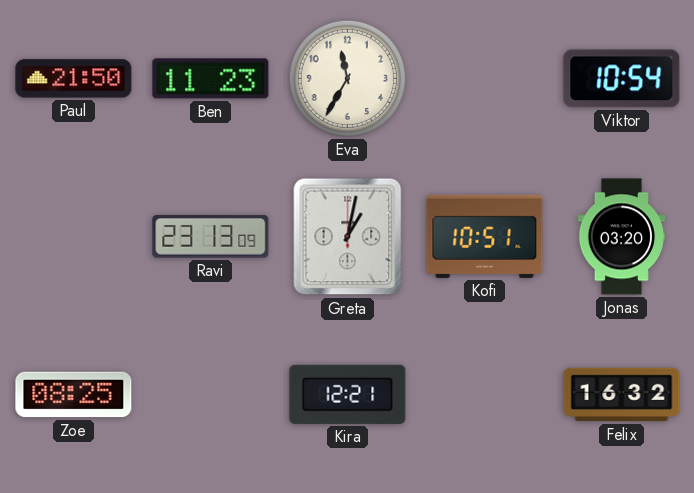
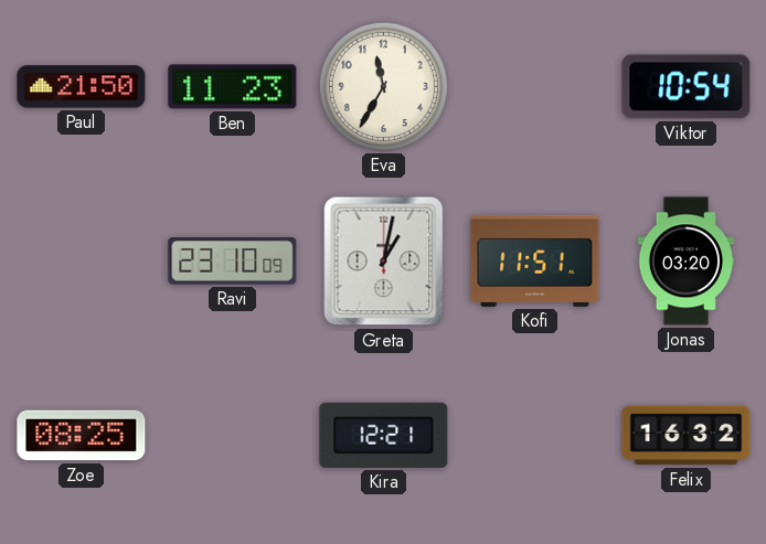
Ravi: 23:13 -> 23:10 (233, 262)
Kofi: 10:51 -> 11:51 (535, 260)
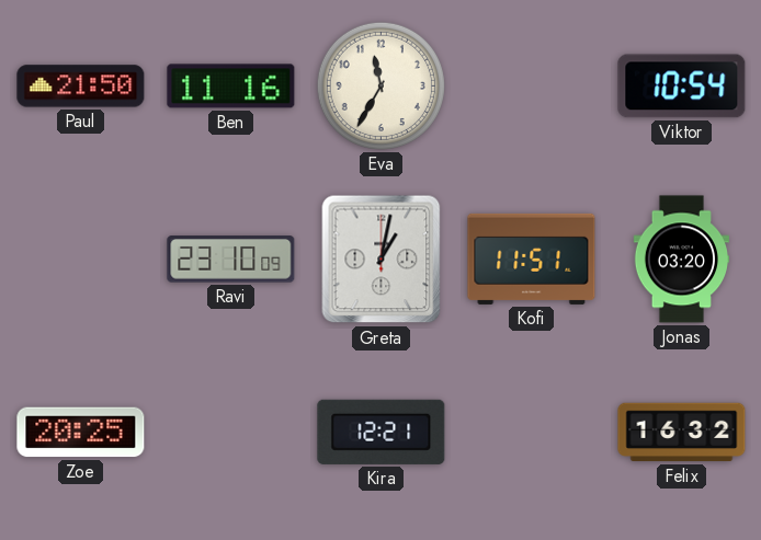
Ben: 11:23 -> 11:16 (231, 87)
Zoe: 08:25 -> 20:25 (81, 433)
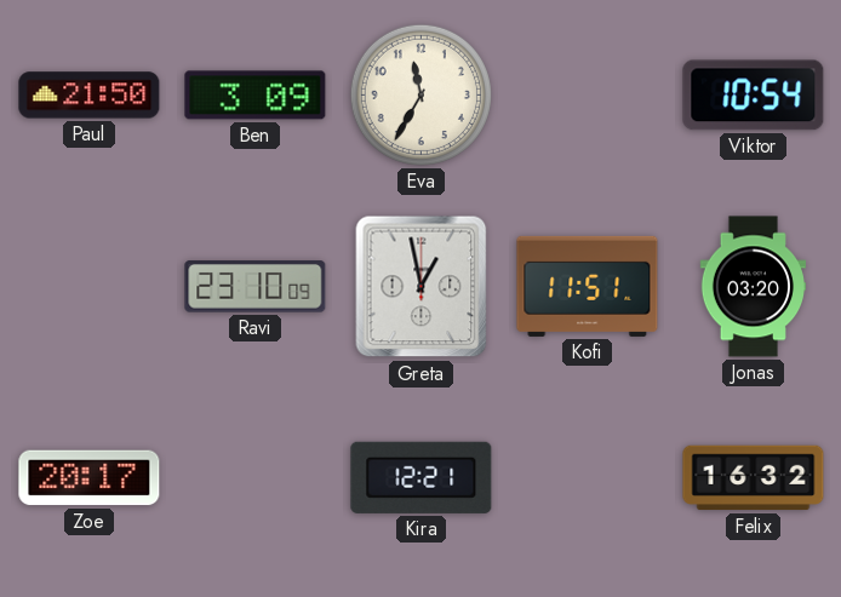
Ben: 11:16 -> 3:09 (256, 96)
Greta: 1:02 -> 12:58 (422, 287)
Zoe: 20:25 -> 20:17 (90, 478)
